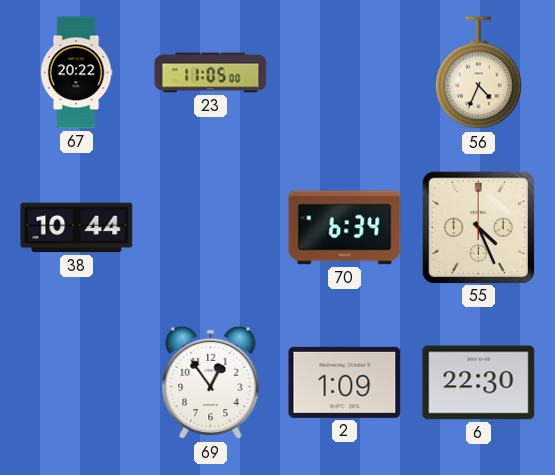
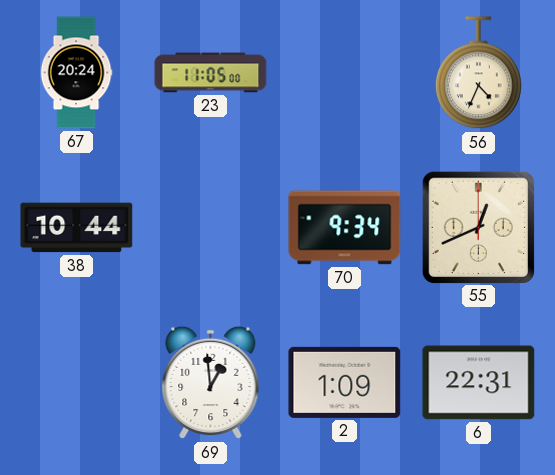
67: 20:22 -> 20:24 (76, 73)
70: 6:34 -> 9:34 (345, 228)
55: 4:26 -> 12:41 (478, 227)
69: 12:54 -> 12:59 (211, 383)
6: 22:30 -> 22:31 (479, 383)
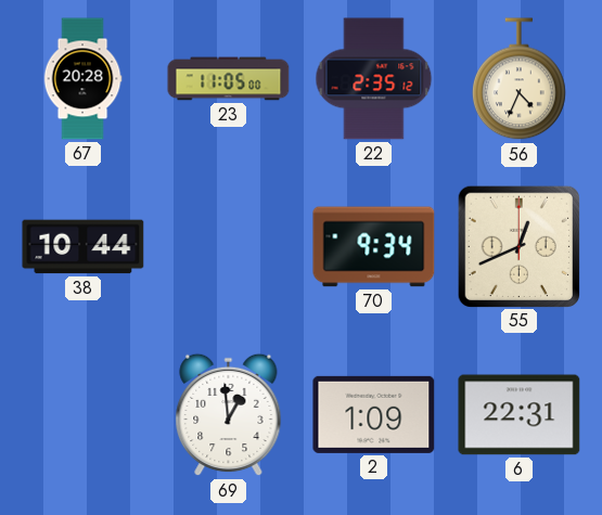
67: 20:24 -> 20:28 (82, 79)
22: none -> 2:35 (374, 79)
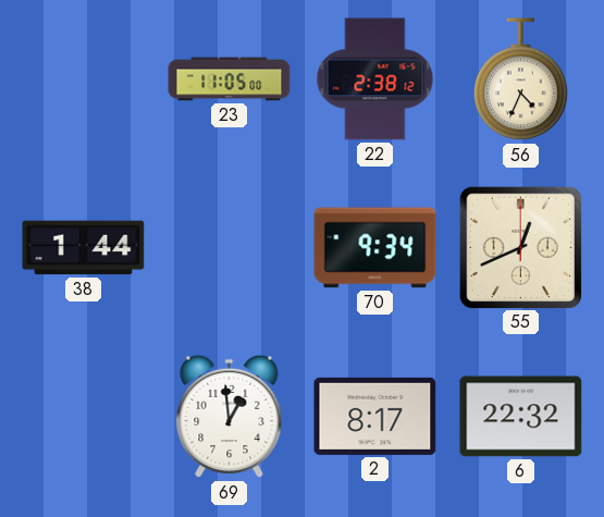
67: 20:28 -> none (82, 79)
22: 2:35 -> 2:38 (375, 79)
38: 10:44 -> 1:44 (84, 248)
2: 1:09 -> 8:17 (375, 416)
6: 22:31 -> 22:32 (521, 417)
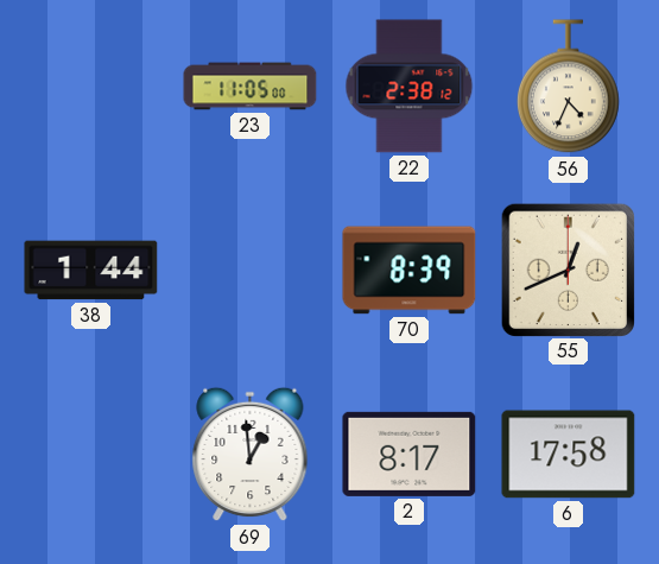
70: 9:34 -> 8:39 (410, 271)
6: 22:32 -> 17:58 (569, 455)
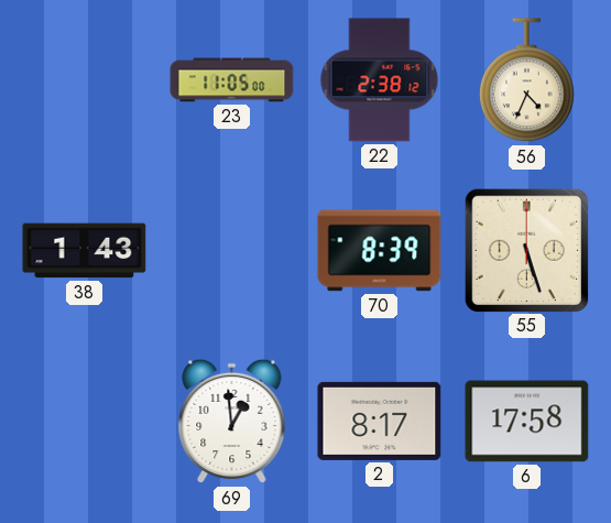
38: 1:44 -> 1:43 (85, 251)
55: 12:41 -> 5:27 (526, 250)
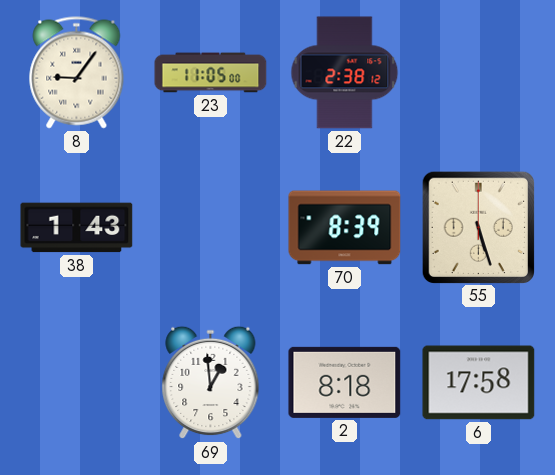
8: none -> 9:06 (77, 73)
56: 4:34 -> none (527, 80)
2: 8:17 -> 8:18 (345, 382)
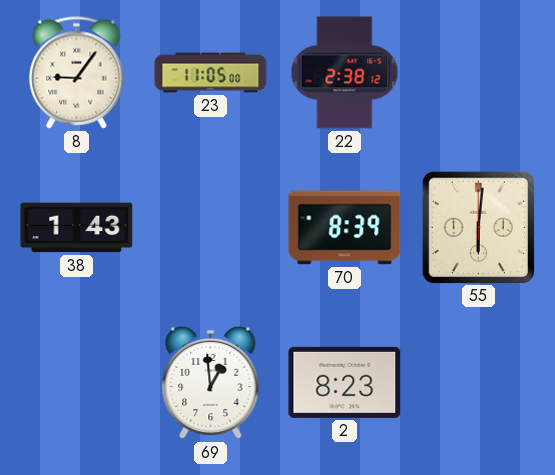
55: 5:27 -> 6:01 (478, 227)
2: 8:18 -> 8:23 (345, 382)
6: 17:58 -> none (479, 383)
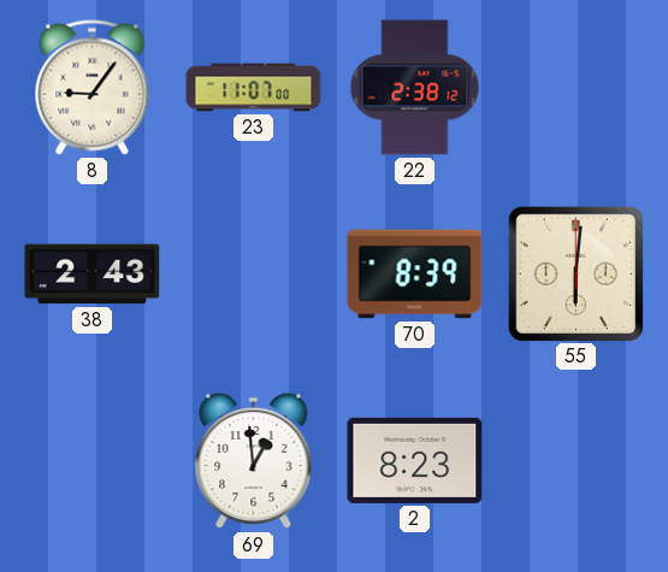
23: 11:05 -> 11:07 (254, 88)
38: 1:43 -> 2:43 (93, 275)
